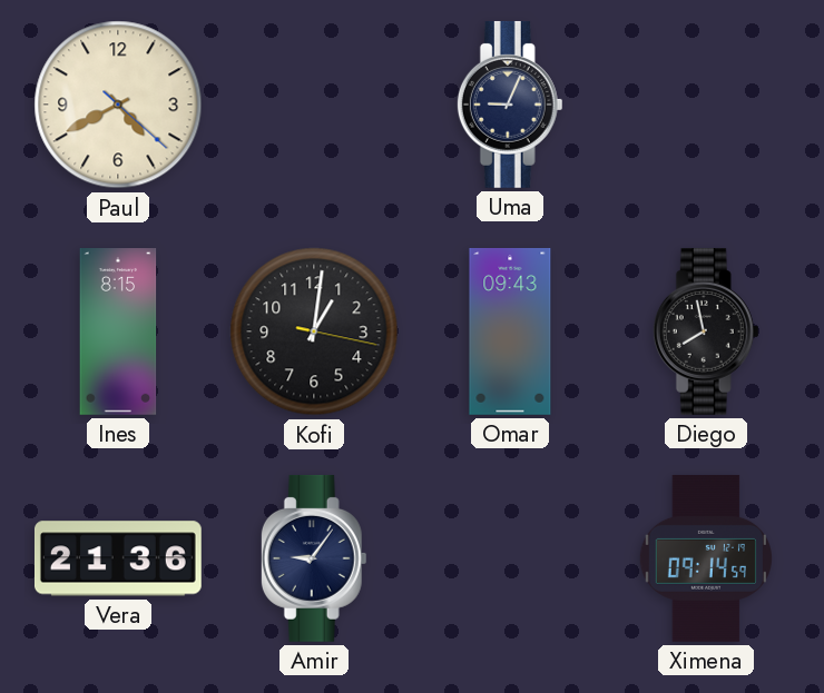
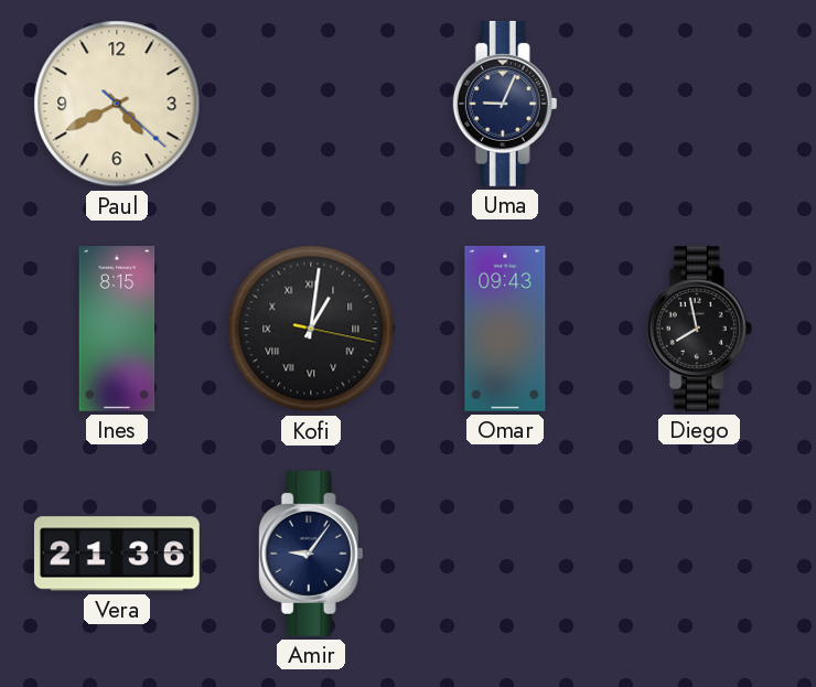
Kofi numerals: Arabic -> Roman (311, 329)
Ximena: 09:14 -> none (706, 558)
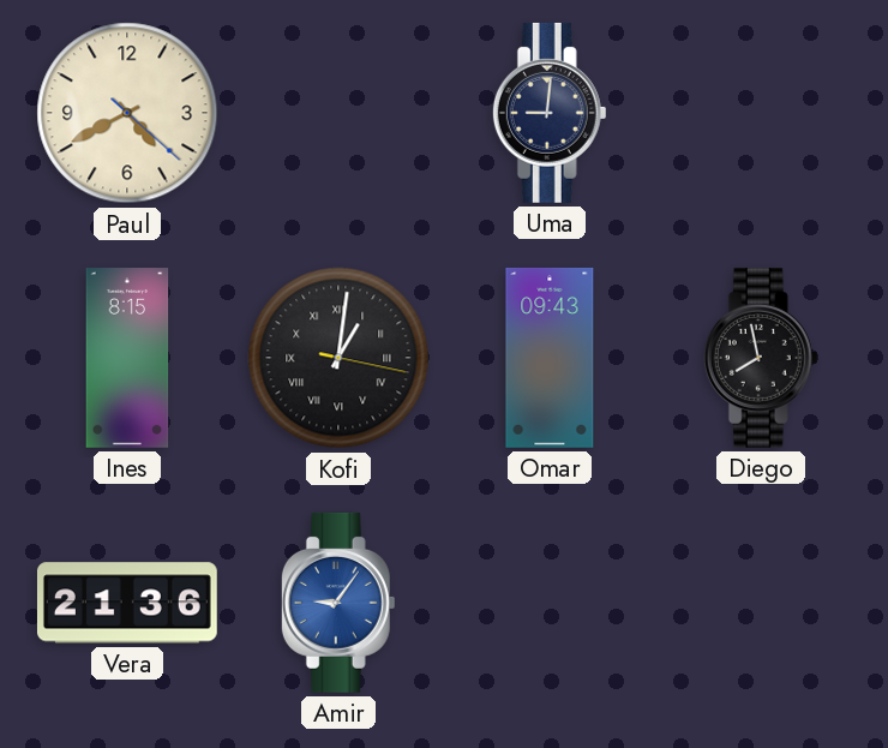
Uma: 9:04 -> 9:01 (550, 113)
Amir dial: navy -> blue (338, 603)
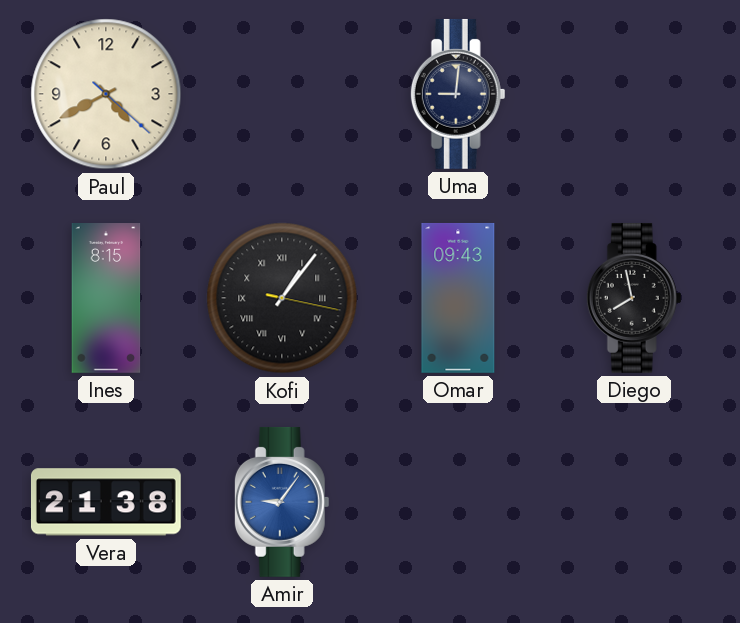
Kofi: 1:01 -> 1:06 (282, 298)
Vera: 21:36 -> 21:38 (106, 502)
